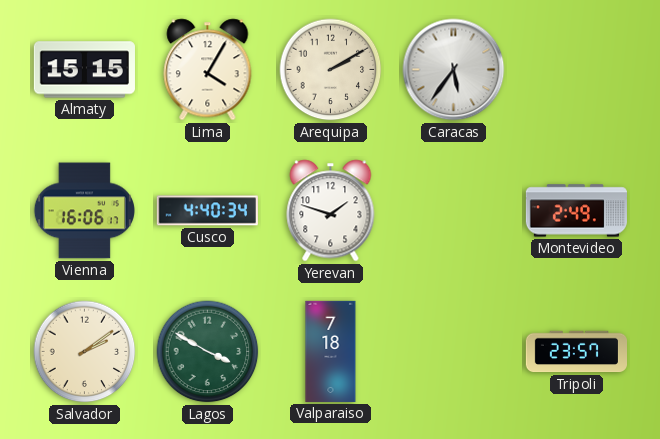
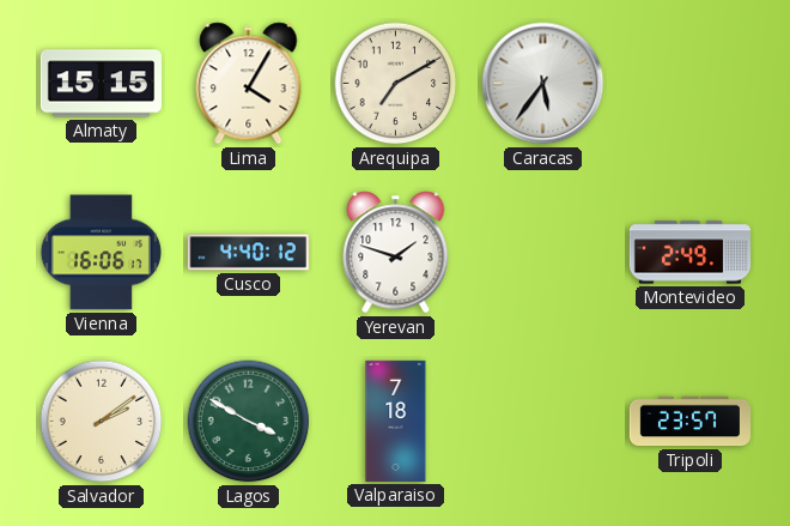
Arequipa: 2:10 -> 7:10 (396, 84)
Cusco: 4:40:34 -> 4:40:12 (248, 253)
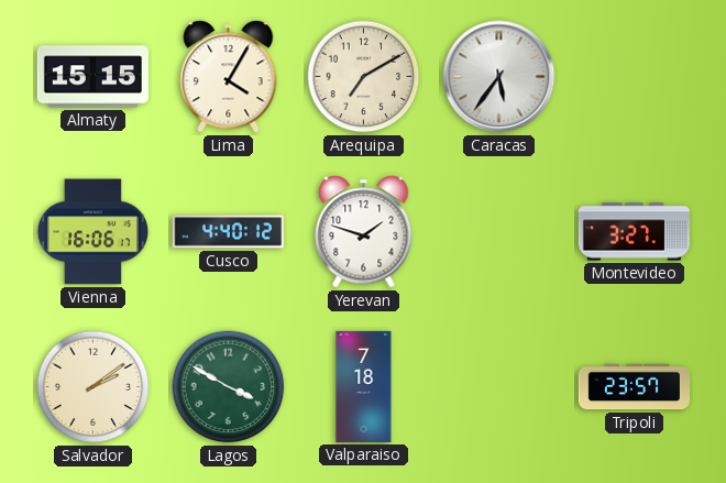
Montevideo: 2:49 -> 3:27 (634, 232)
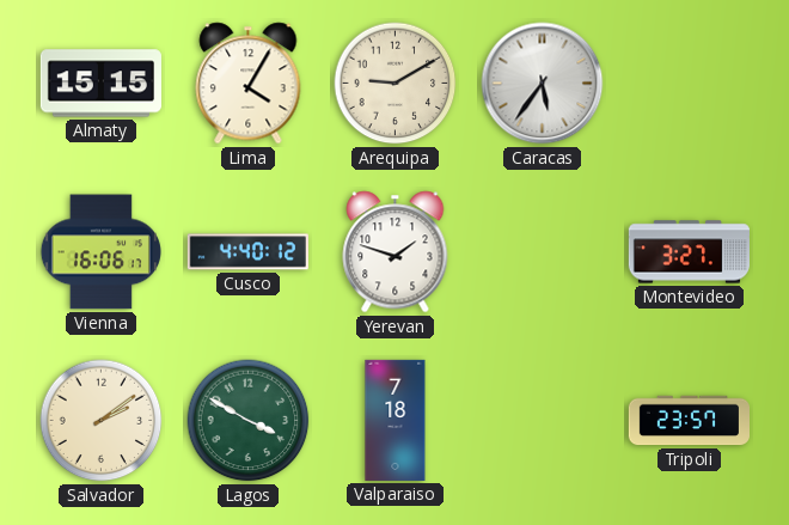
Arequipa: 7:10 -> 9:10 (396, 84)
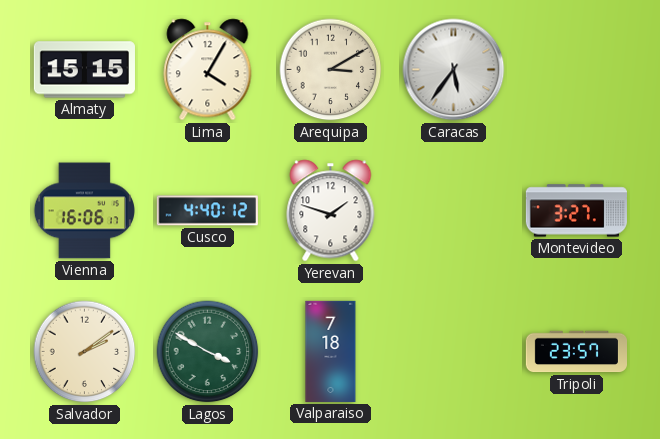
Arequipa: 9:10 -> 3:10 (331, 70)
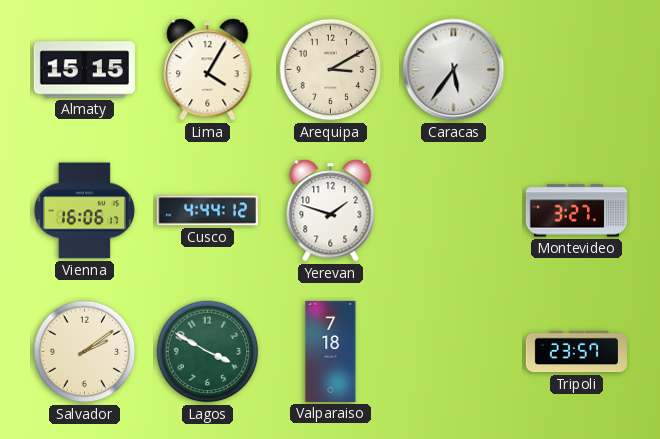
Cusco: 4:40 -> 4:44 (207, 211)
